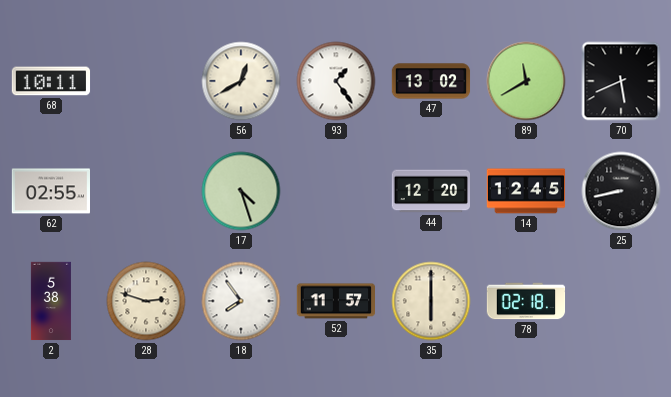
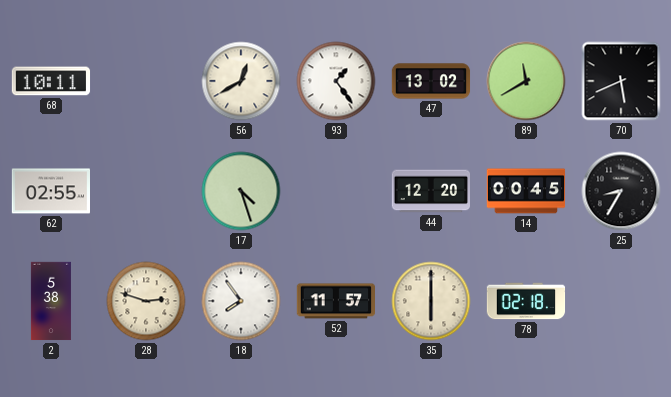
14: 12:45 -> 00:45 (526, 191)
25: 8:43 -> 8:35 (621, 191)
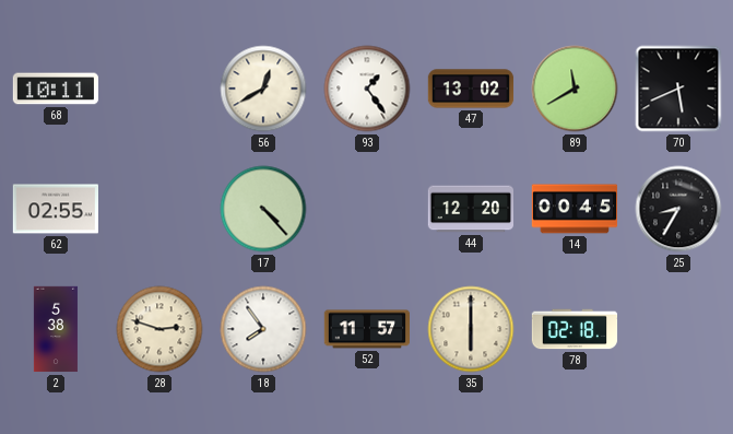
17: 4:27 -> 4:23 (263, 209)
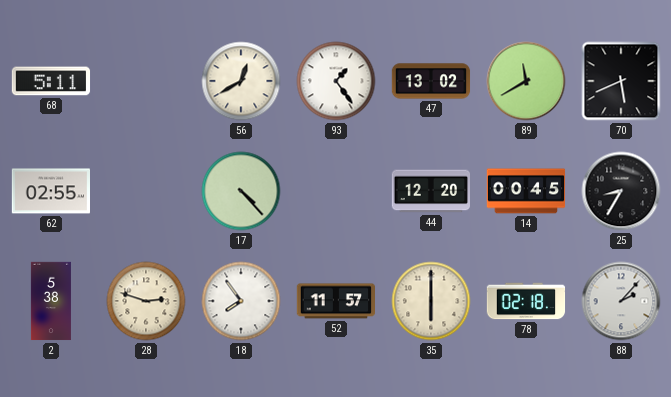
68: 10:11 -> 5:11 (51, 81)
88: none -> 2:07 (621, 301)
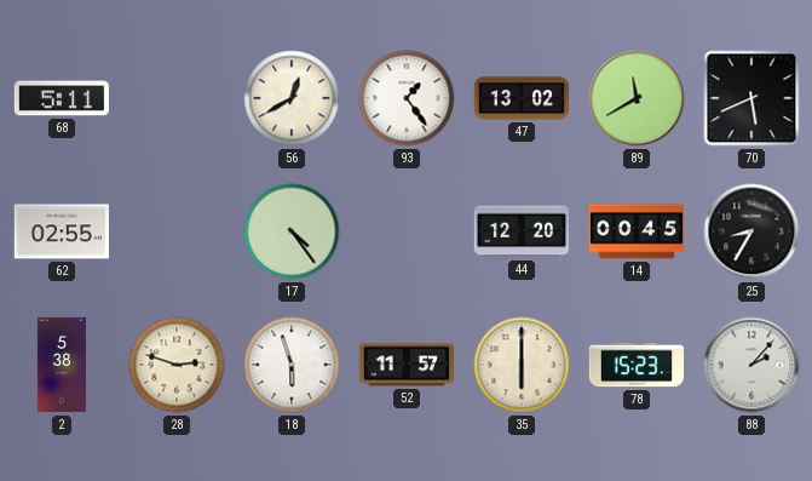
17: 4:23 -> 4:24 (292, 231)
18: 7:54 -> 5:57 (292, 365)
78: 02:18 -> 15:23 (637, 365)
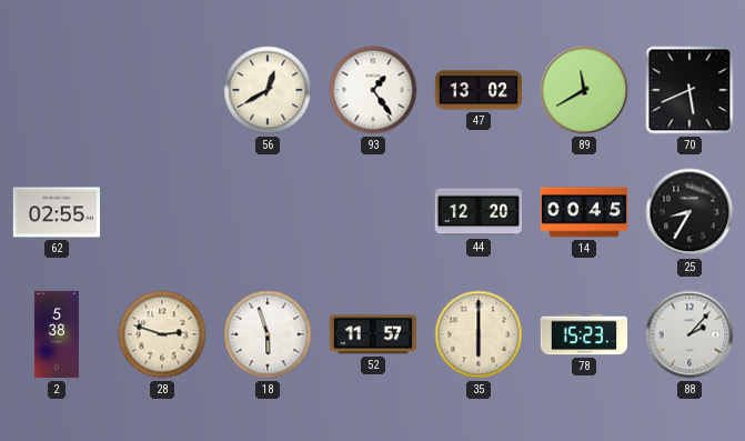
68: 5:11 -> none (62, 98)
17: 4:24 -> none (292, 231)
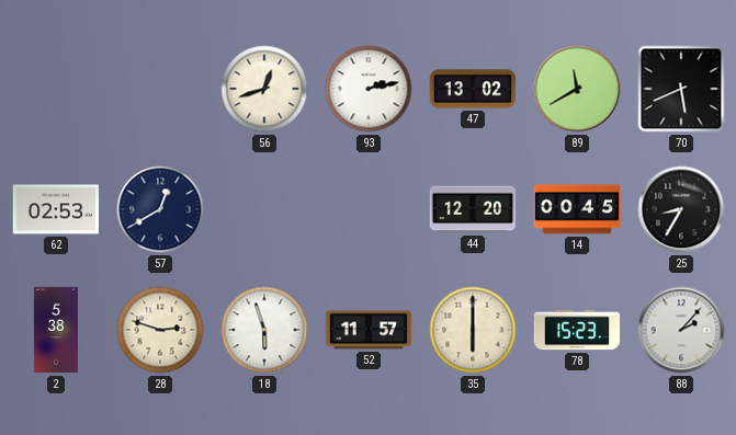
56: 12:40 -> 12:42 (264, 89)
93: 1:24 -> 2:13 (369, 89)
62: 02:55 -> 02:53 (55, 209)
57: none -> 12:40 (160, 209)
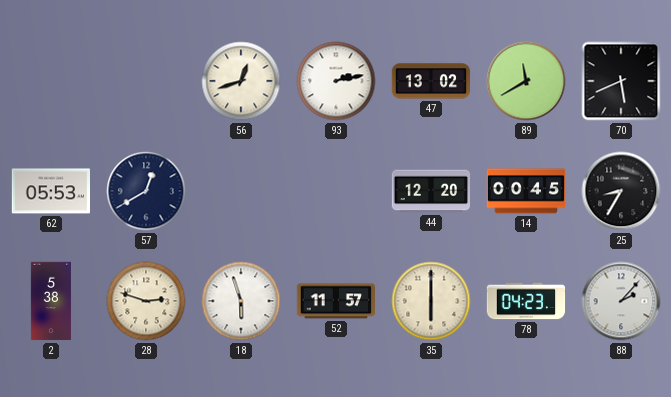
62: 02:53 -> 05:53 (50, 191)
78: 15:23 -> 04:23 (526, 301)
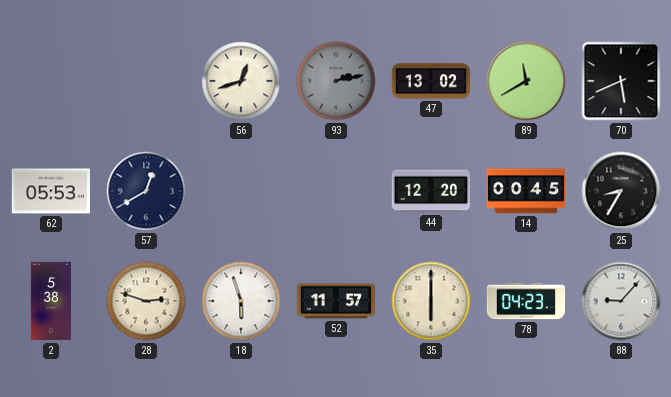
93 dial: white -> grey (336, 81)
88: 2:07 -> 9:07 (621, 301)
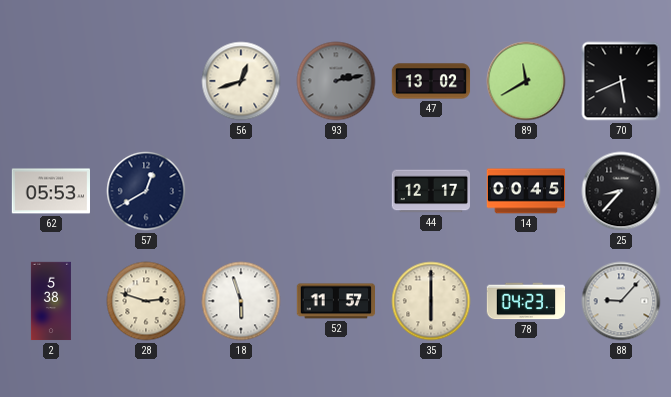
44: 12:20 -> 12:17 (431, 191)
25: 8:35 -> 8:37 (621, 191)
